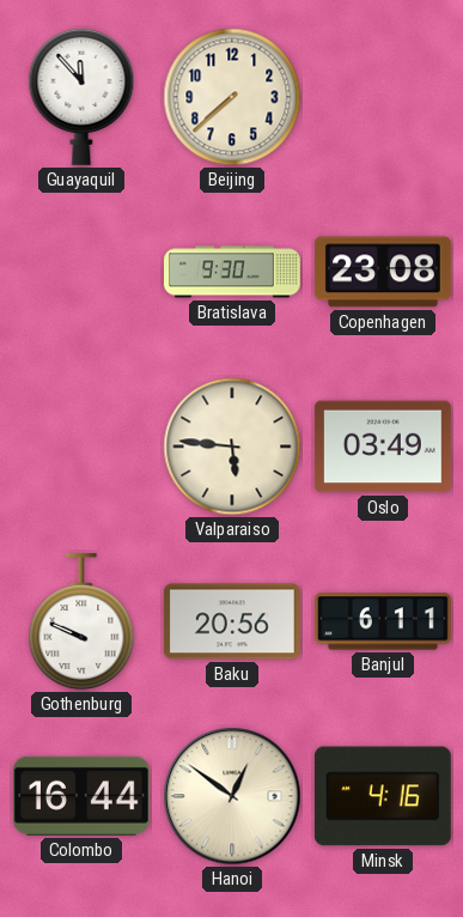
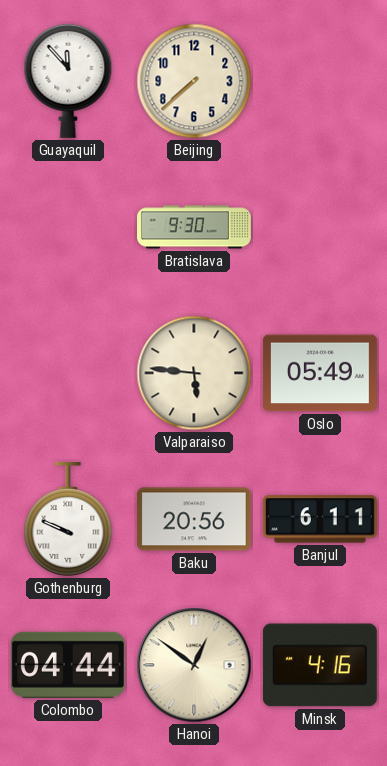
Copenhagen: 23:08 -> none (384, 272)
Oslo: 03:49 -> 05:49 (320, 373)
Colombo: 16:44 -> 04:44 (68, 665)
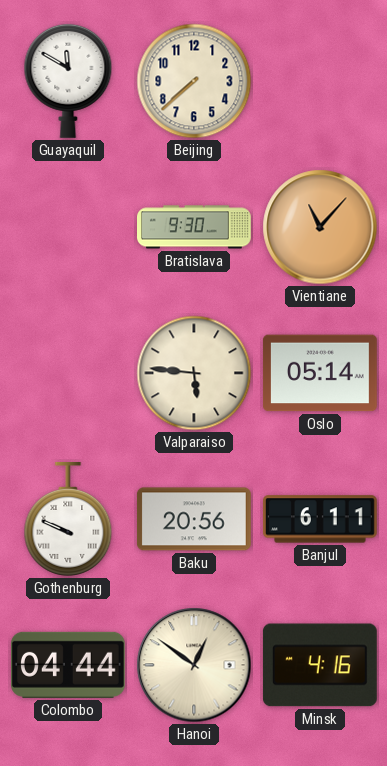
Guayaquil: 11:53 -> 11:50 (68, 81)
Vientiane: none -> 11:07 (320, 227)
Oslo: 05:49 -> 05:14 (320, 373)
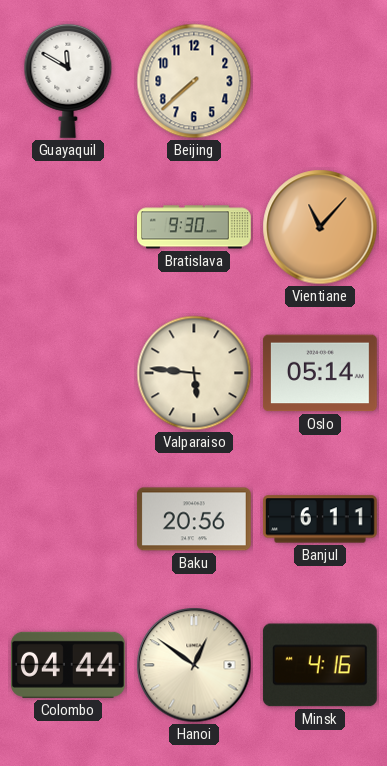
Gothenburg: 9:49 -> none (68, 519)
